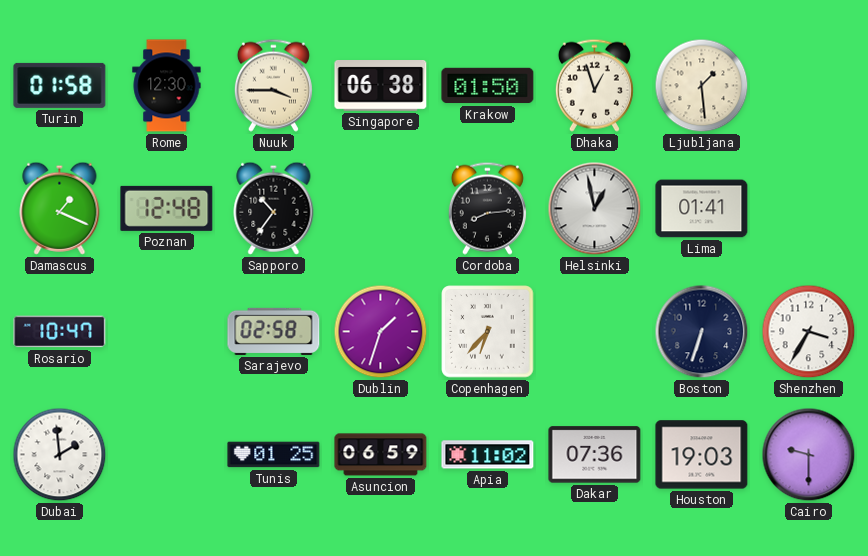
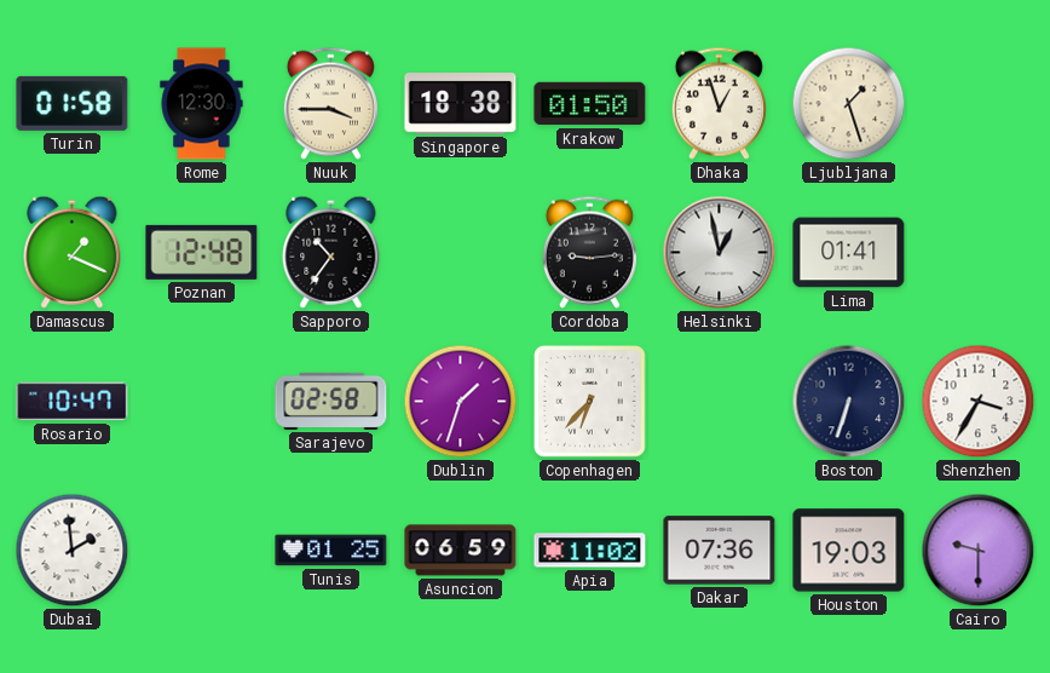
Singapore: 06:38 -> 18:38 (461, 104)
Ljubljana: 1:29 -> 1:27 (849, 104)
Cordoba: 8:14 -> 9:14 (589, 252)
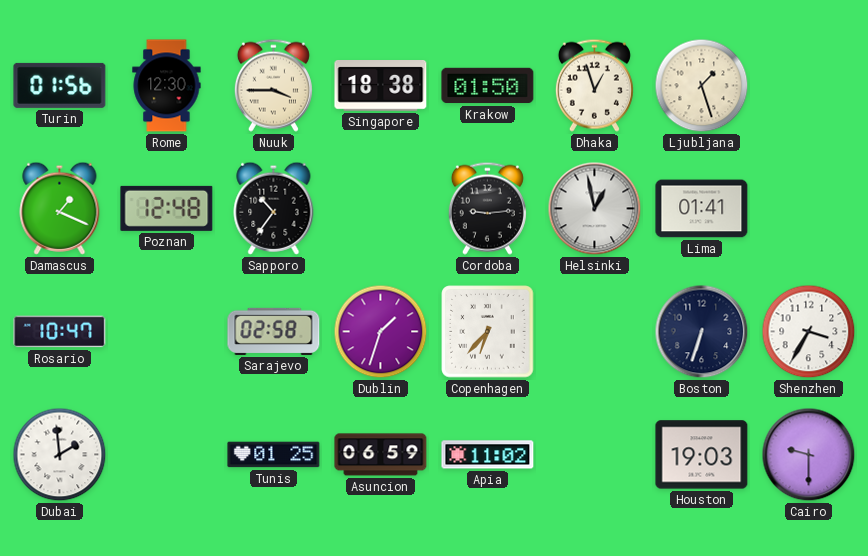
Turin: 01:58 -> 01:56 (60, 85)
Dakar: 07:36 -> none (720, 551)
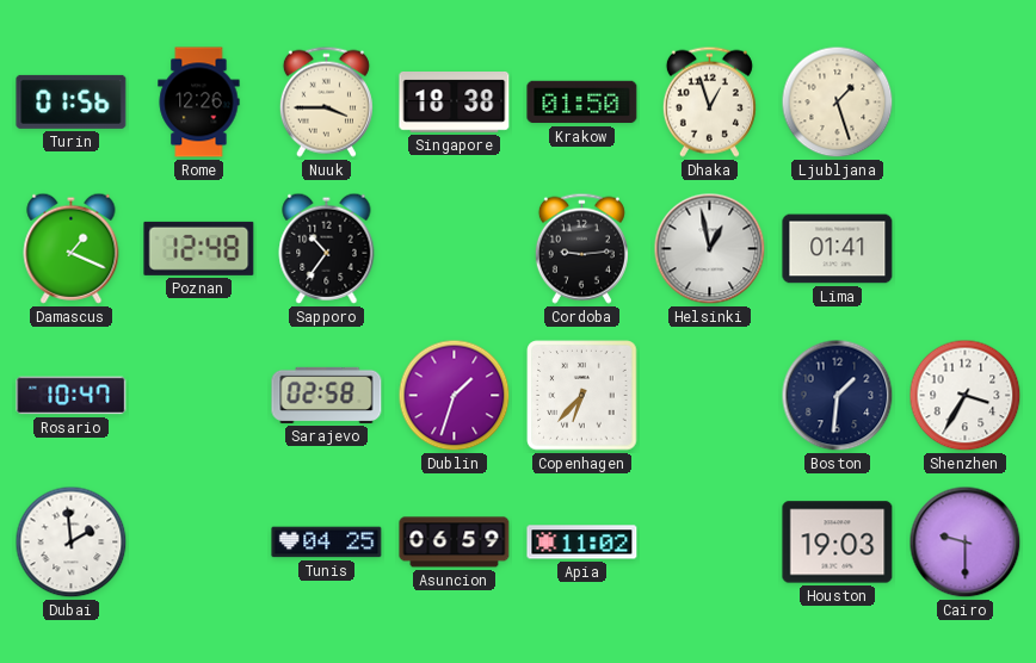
Rome: 12:30 -> 12:26 (199, 103)
Boston: 6:33 -> 1:31 (838, 396)
Tunis: 01:25 -> 04:25 (327, 543)
